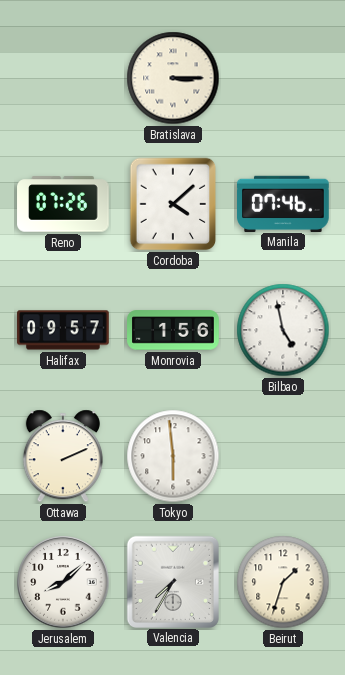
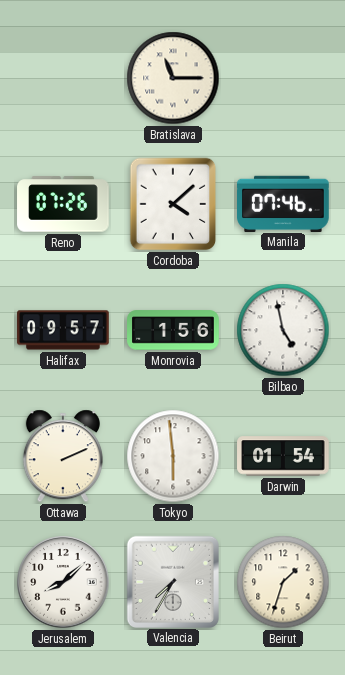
Bratislava: 3:15 -> 11:15 (173, 78)
Darwin: none -> 01:54 (283, 456)
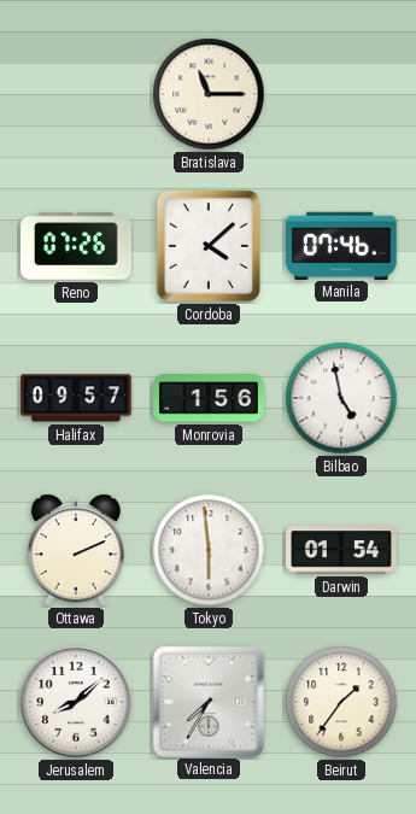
Beirut: 1:33 -> 1:36 (341, 702)
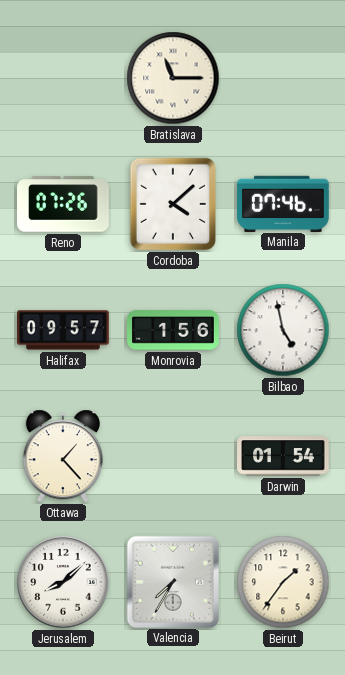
Ottawa: 2:11 -> 1:23 (63, 456)
Tokyo: 5:59 -> none (209, 550)
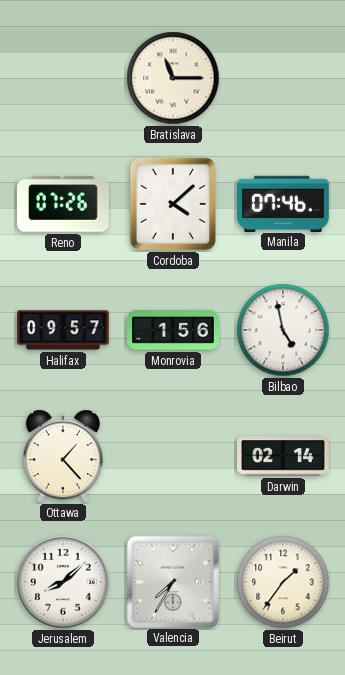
Darwin: 01:54 -> 02:14 (283, 456)
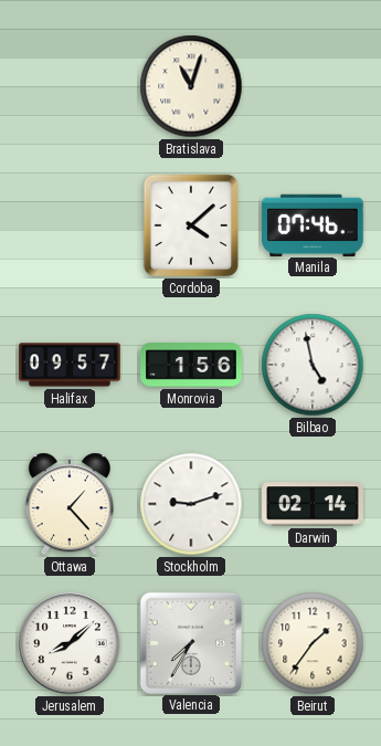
Bratislava: 11:15 -> 11:03 (191, 86)
Reno: 07:26 -> none (63, 204)
Stockholm: none -> 9:12 (191, 504)
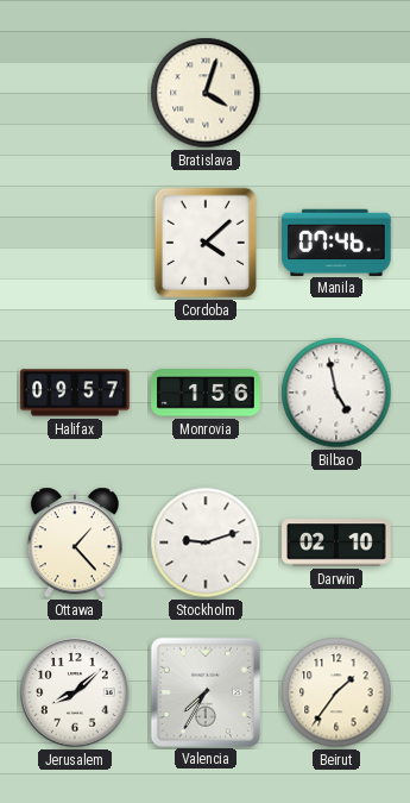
Bratislava: 11:03 -> 4:03 (206, 93)
Darwin: 02:14 -> 02:10 (336, 542)
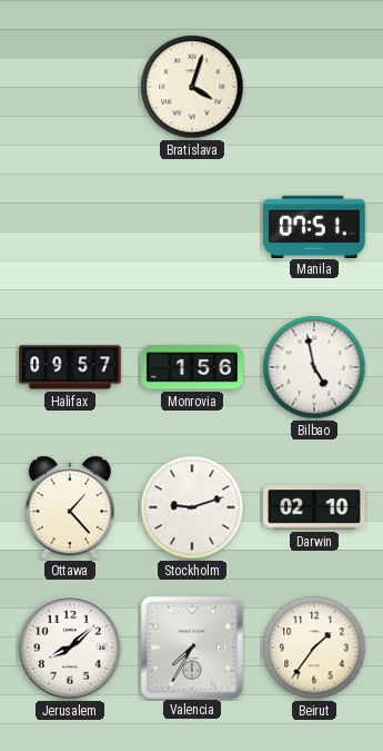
Cordoba: 4:08 -> none (206, 243)
Manila: 07:46 -> 07:51 (315, 226)
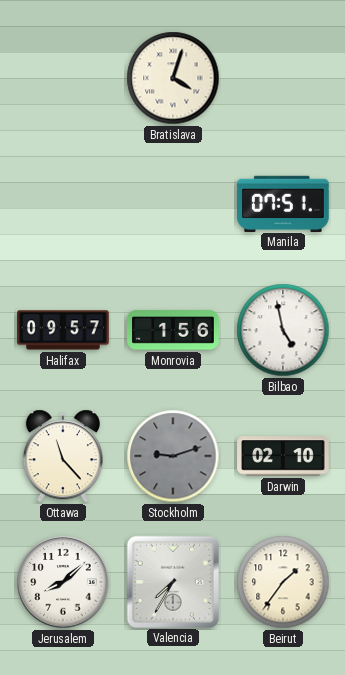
Ottawa: 1:23 -> 11:23 (63, 456)
Stockholm dial: white -> grey (173, 456)
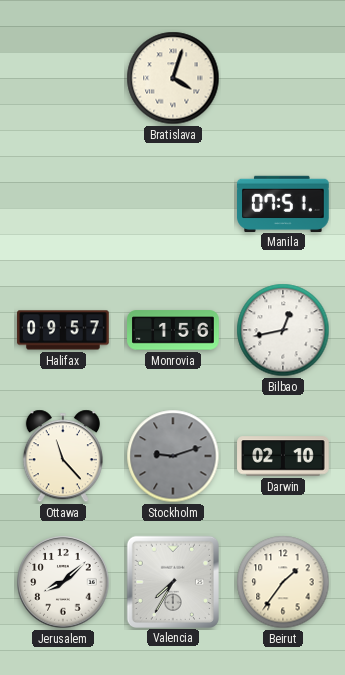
Bilbao: 4:58 -> 12:43 (283, 330)
